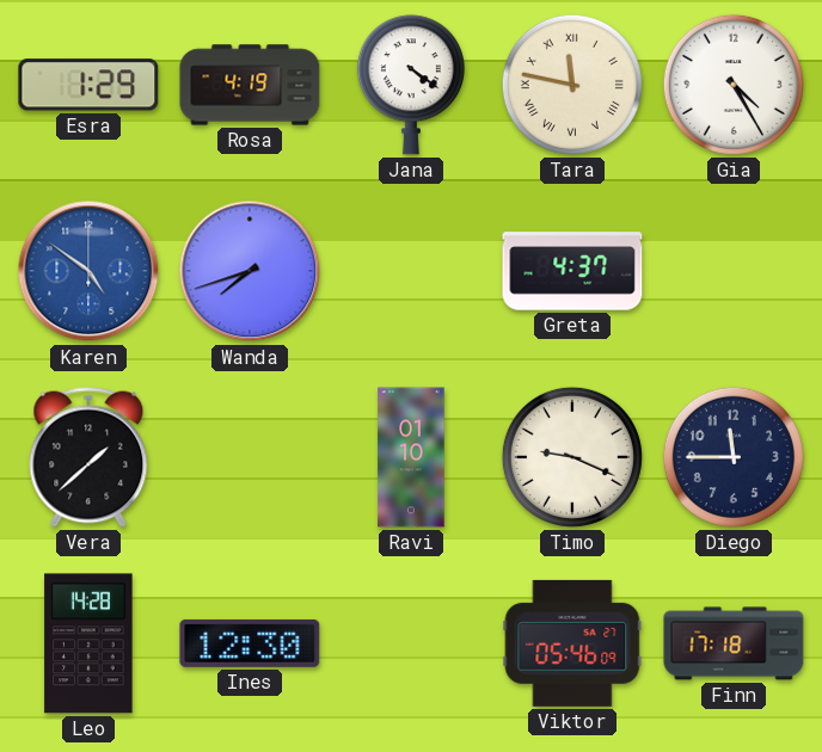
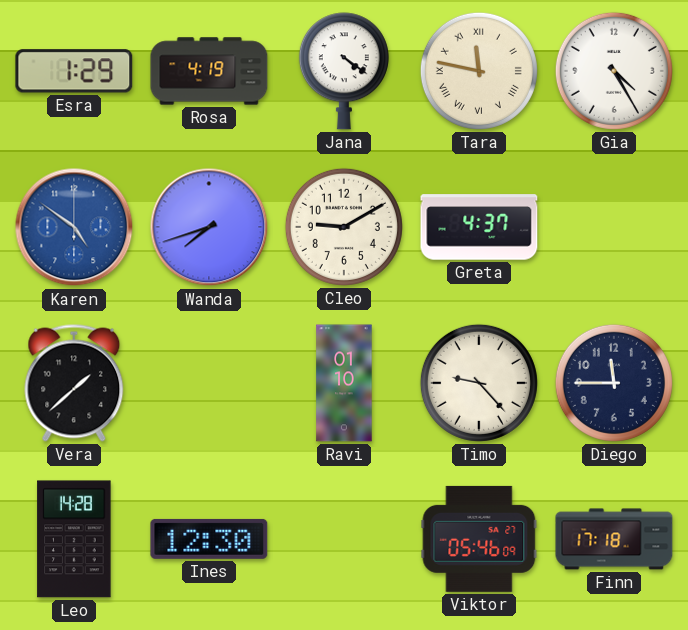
Cleo: none -> 9:10 (344, 227)
Timo: 9:19 -> 9:23 (479, 383)
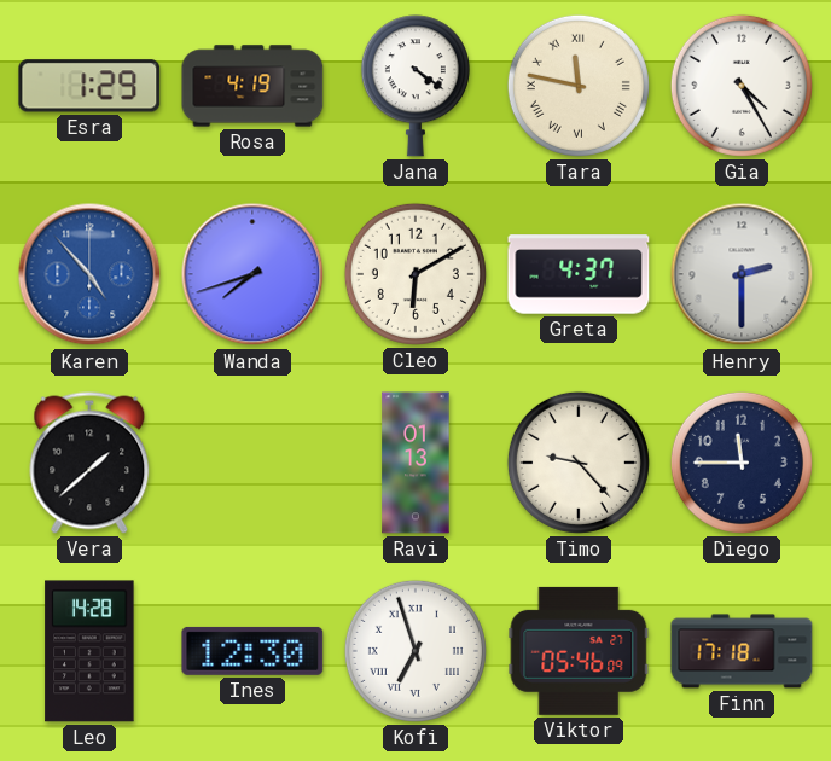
Karen: 4:51 -> 4:53 (89, 274)
Cleo: 9:10 -> 6:10 (415, 274)
Henry: none -> 2:30 (742, 274)
Ravi: 01:10 -> 01:13 (415, 463)
Kofi: none -> 6:57 (415, 651)
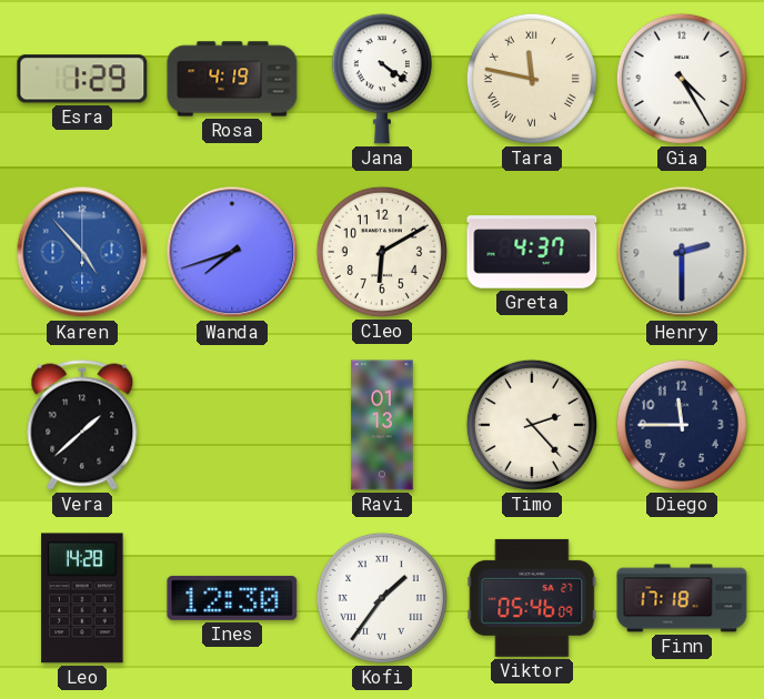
Timo: 9:23 -> 2:23 (532, 425)
Kofi: 6:57 -> 1:36 (382, 598)
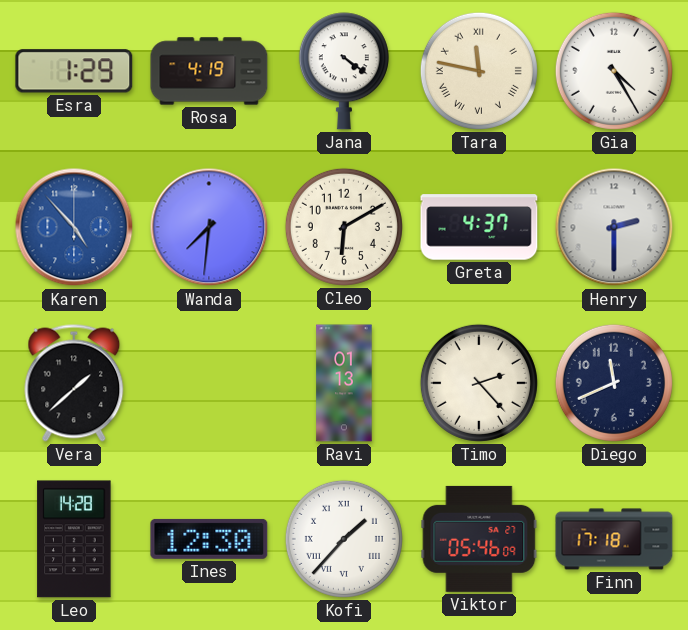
Wanda: 7:42 -> 7:31 (209, 227)
Diego: 11:45 -> 11:41 (614, 383)
Kofi: 1:36 -> 1:37 (344, 539)
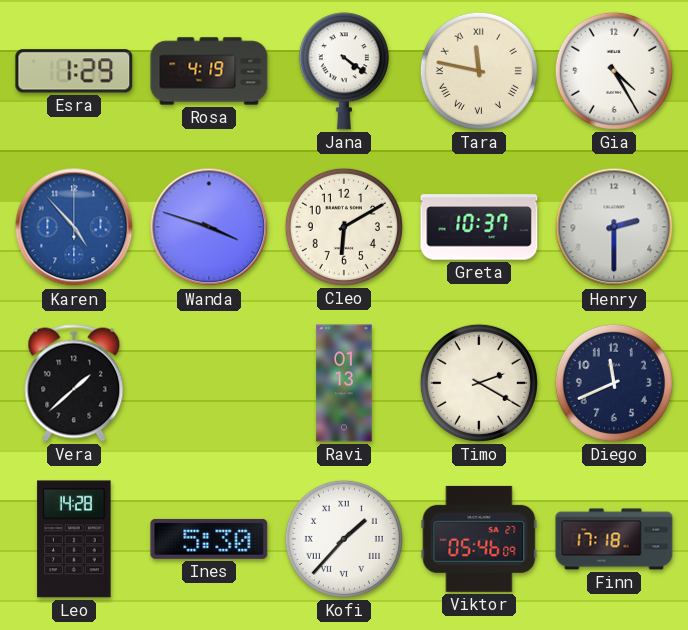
Wanda: 7:31 -> 3:48 (209, 227)
Greta: 4:37 -> 10:37 (479, 227)
Timo: 2:23 -> 2:20 (479, 383)
Ines: 12:30 -> 5:30 (209, 539)
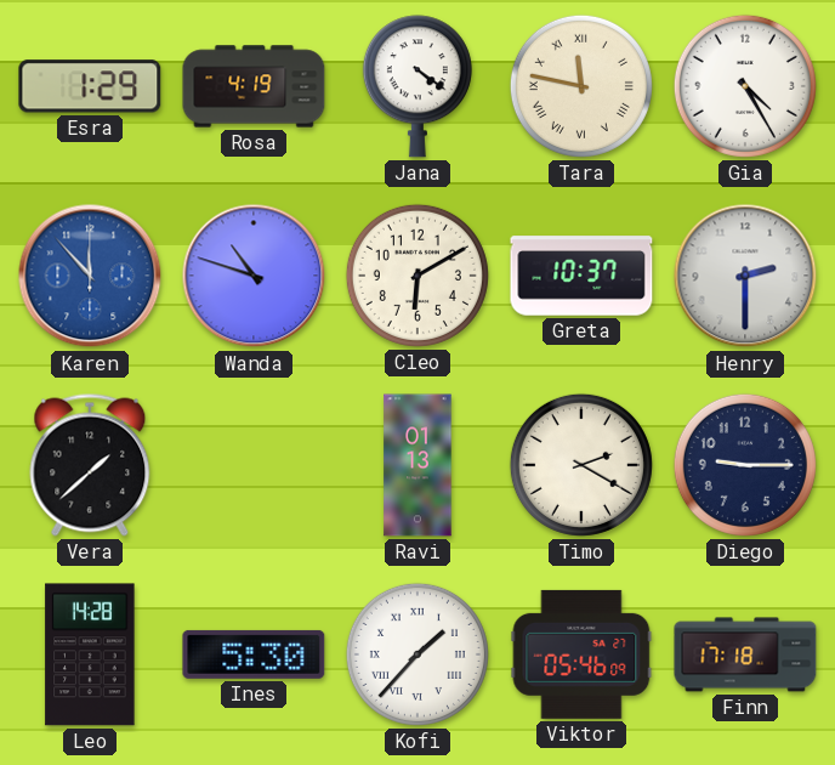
Karen: 4:53 -> 11:53 (90, 276)
Wanda: 3:48 -> 10:48 (254, 276)
Diego: 11:41 -> 9:15 (745, 465)
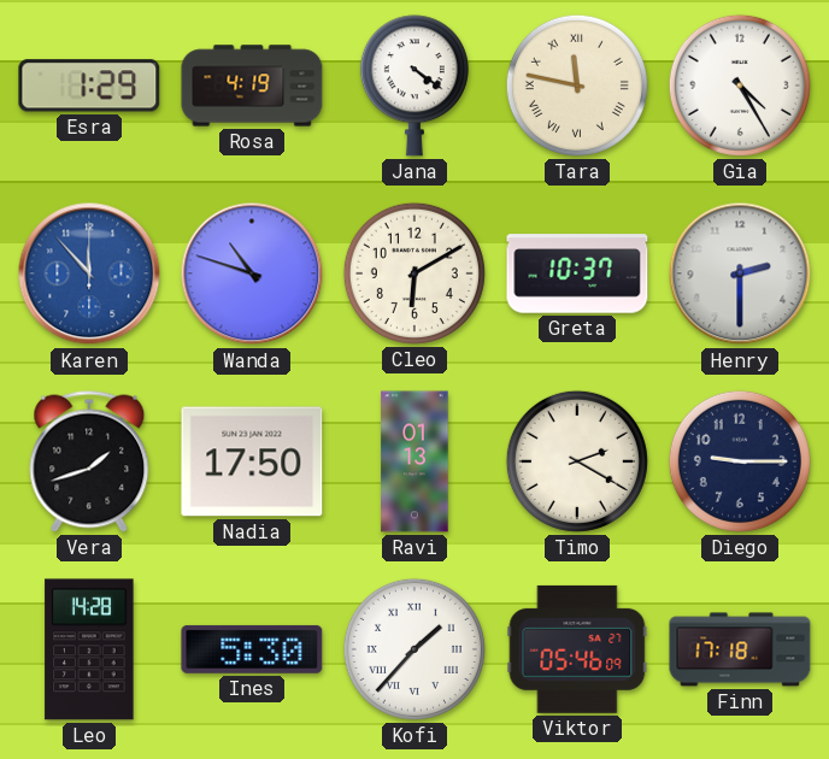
Vera: 1:38 -> 1:42 (89, 461)
Nadia: none -> 17:50 (252, 461)
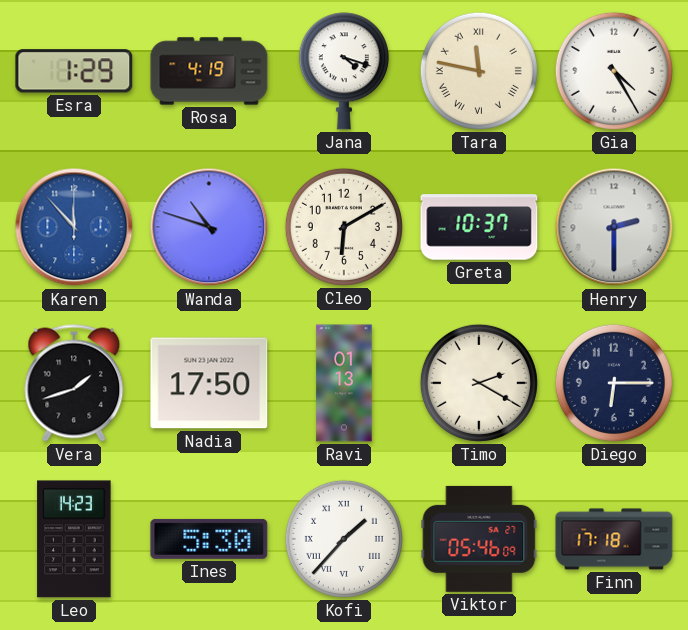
Jana: 4:21 -> 4:18 (344, 71)
Diego: 9:15 -> 6:15 (614, 383)
Leo: 14:28 -> 14:23 (74, 539)
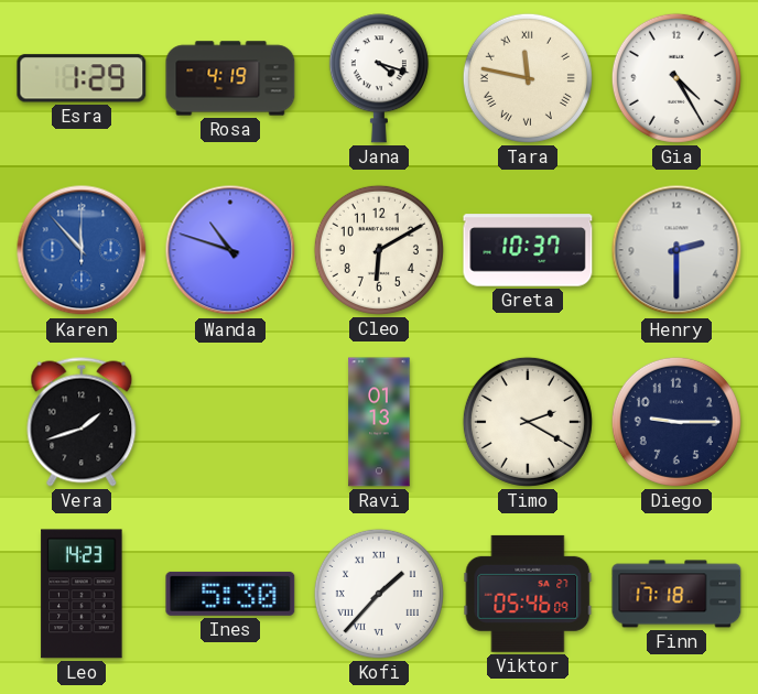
Nadia: 17:50 -> none (209, 383)
Diego: 6:15 -> 9:15 (676, 422)
